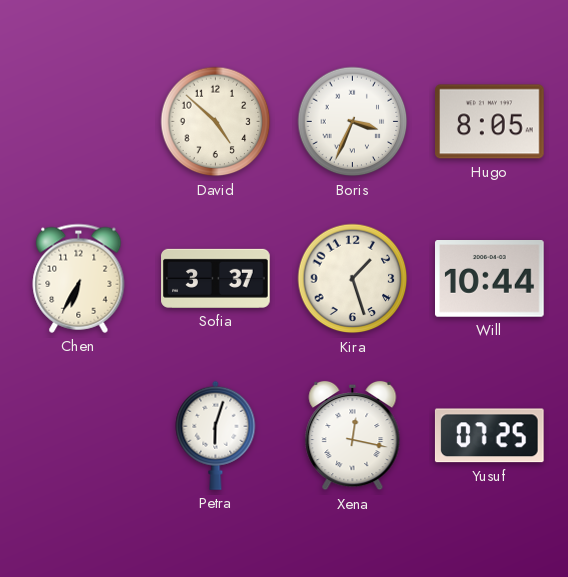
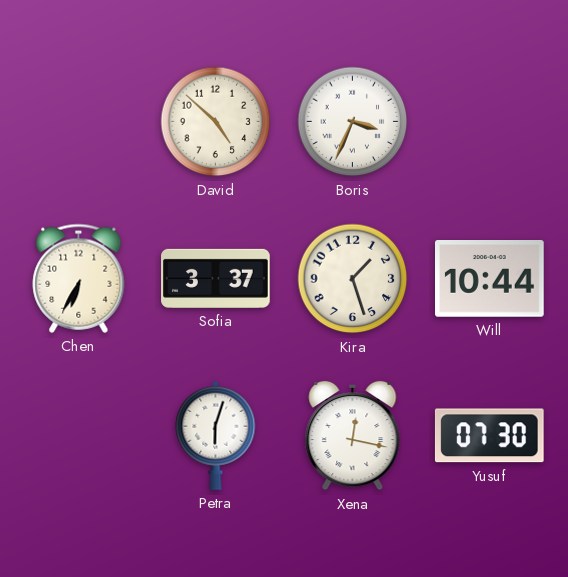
Hugo: 8:05 -> none (490, 122)
Yusuf: 07:25 -> 07:30 (489, 436)
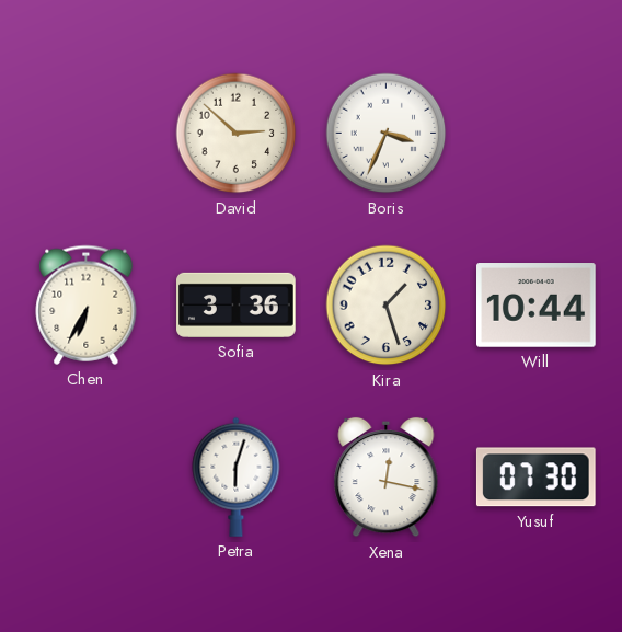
David: 4:52 -> 2:52 (237, 134)
Sofia: 3:37 -> 3:36 (237, 304)
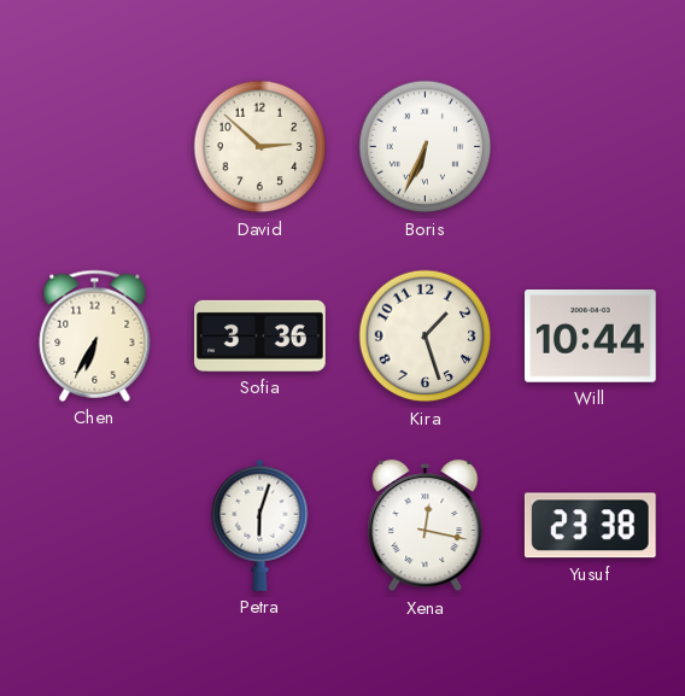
Boris: 3:34 -> 6:34 (426, 147)
Yusuf: 07:30 -> 23:38 (590, 526)
